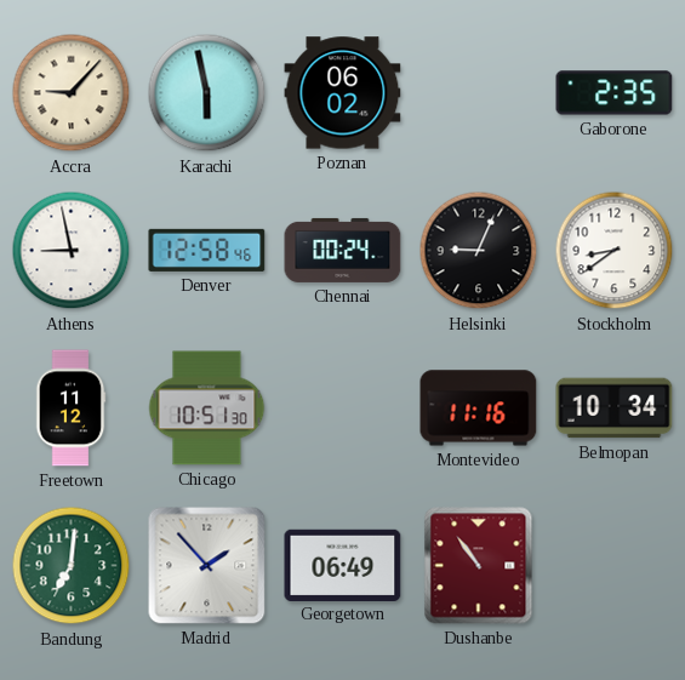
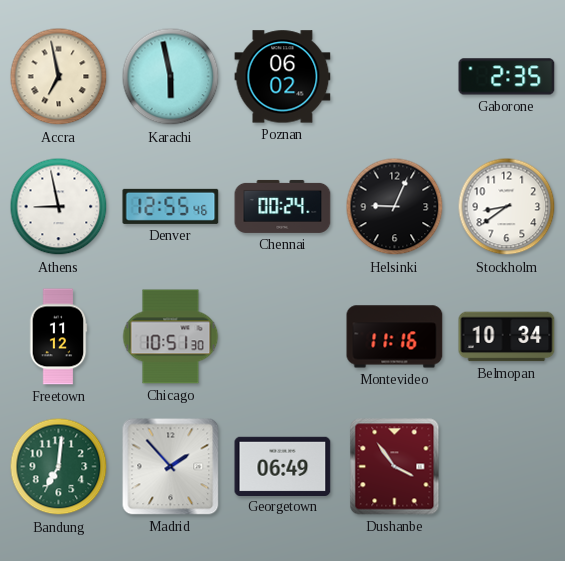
Accra: 9:07 -> 6:58 (59, 77)
Denver: 12:58 -> 12:55 (171, 206)
Dushanbe: 10:54 -> 3:54 (395, 467)
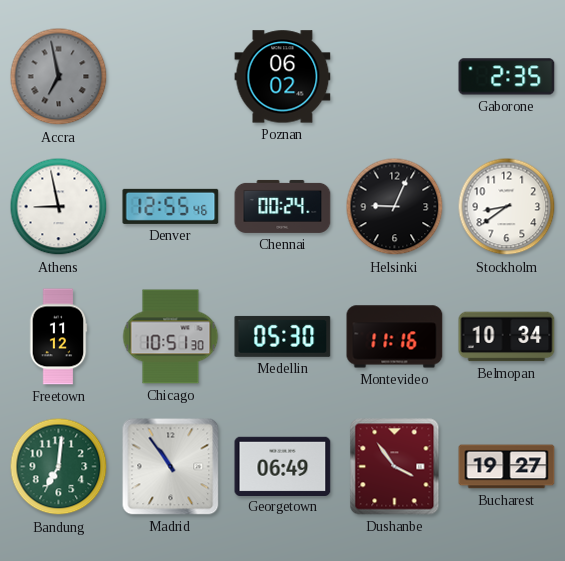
Accra dial: cream -> grey (59, 77)
Karachi: 5:58 -> none (171, 77)
Medellin: none -> 05:30 (283, 336)
Madrid: 1:53 -> 10:54 (171, 467)
Bucharest: none -> 19:27 (507, 467)
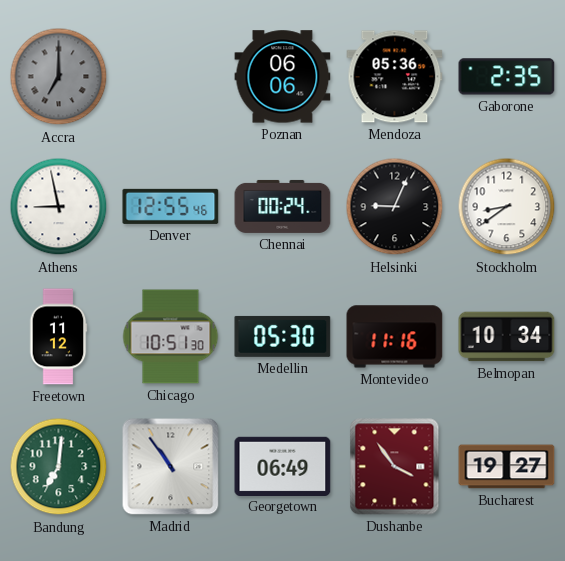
Accra: 6:58 -> 7:00 (59, 77)
Poznan: 06:02 -> 06:06 (283, 77)
Mendoza: none -> 05:36 (395, 77)
